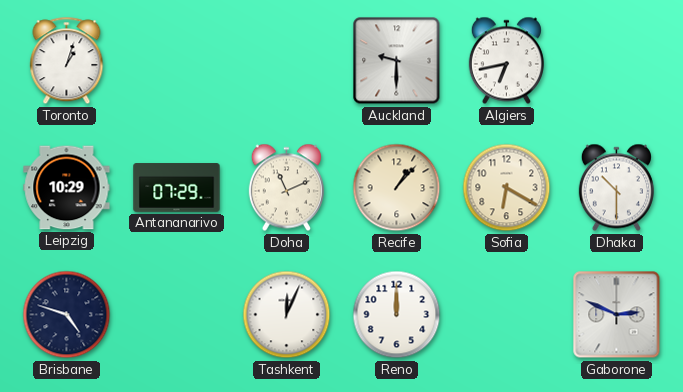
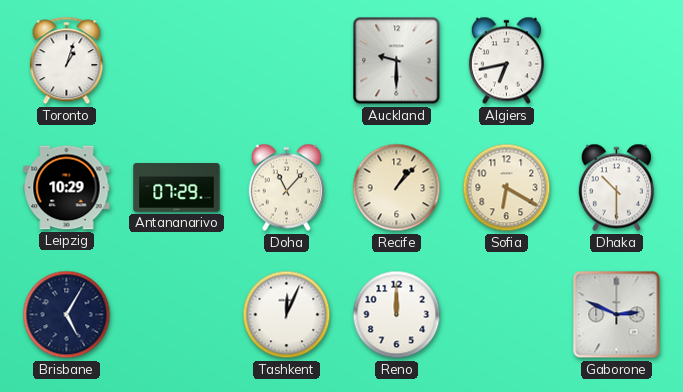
Doha: 11:11 -> 11:07 (286, 188)
Brisbane: 4:48 -> 5:05 (67, 315)
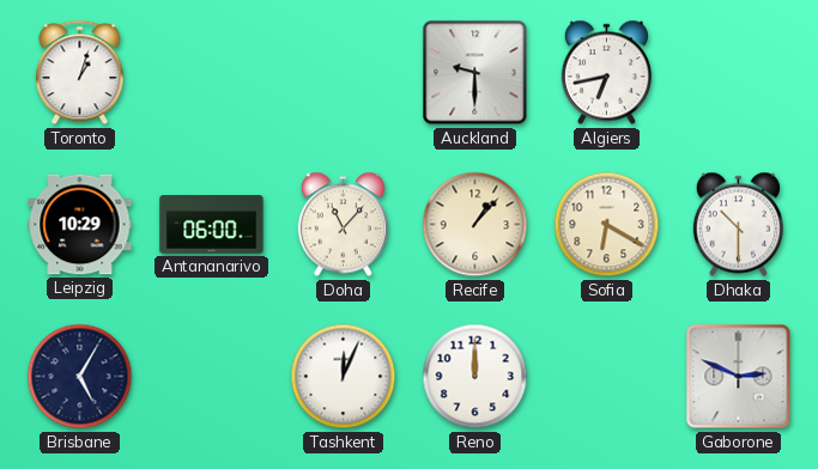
Antananarivo: 07:29 -> 06:00 (212, 225)
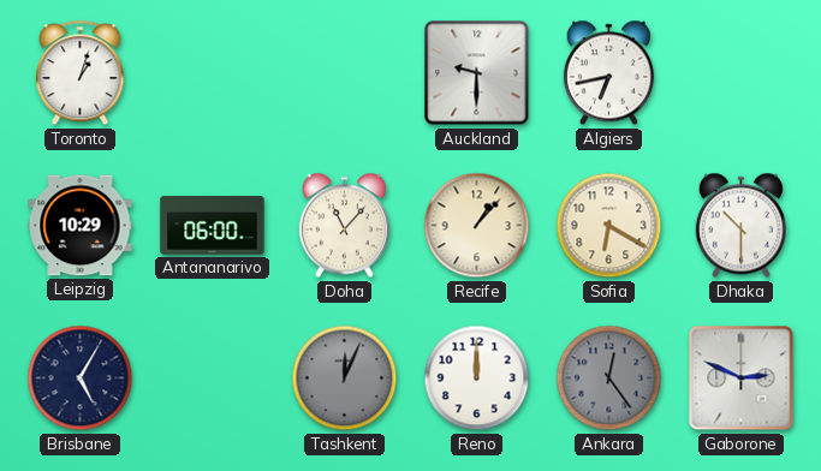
Tashkent dial: white -> grey (345, 378)
Ankara: none -> 12:24 (609, 378)
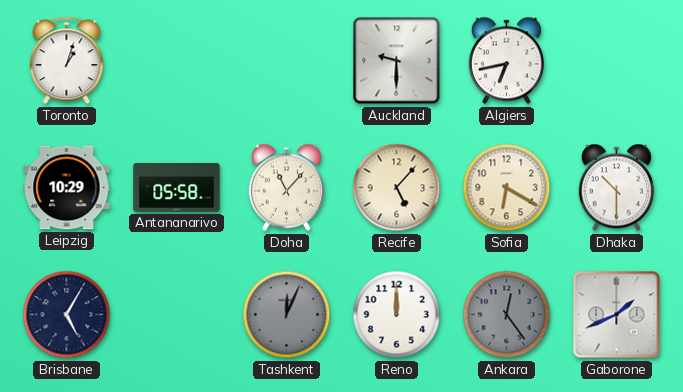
Antananarivo: 06:00 -> 05:58 (177, 188)
Recife: 1:07 -> 5:07 (397, 188)
Gaborone: 2:49 -> 1:41 (617, 315)
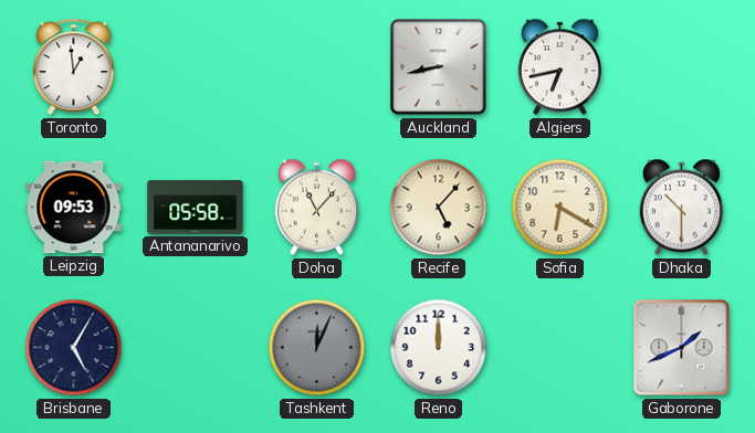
Toronto: 1:03 -> 12:59 (74, 67)
Auckland: 9:30 -> 8:43 (439, 67)
Leipzig: 10:29 -> 09:53 (74, 208)
Ankara: 12:24 -> none (507, 315)
